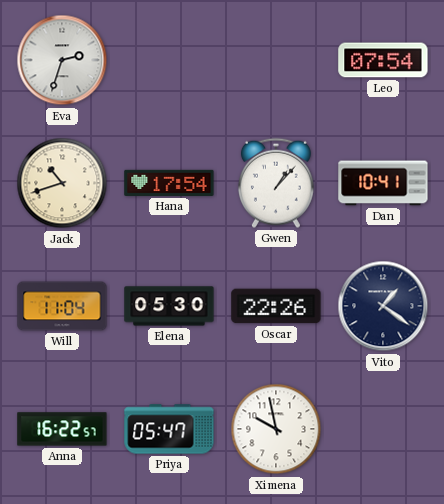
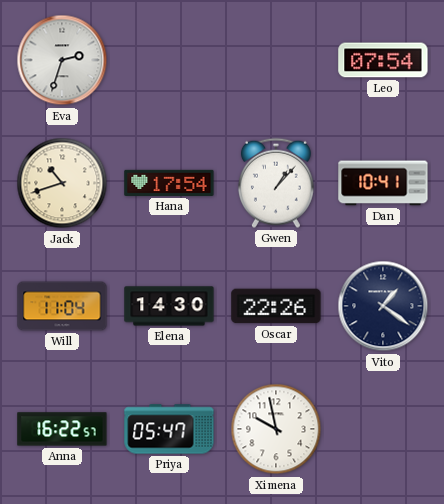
Elena: 05:30 -> 14:30 (169, 306)
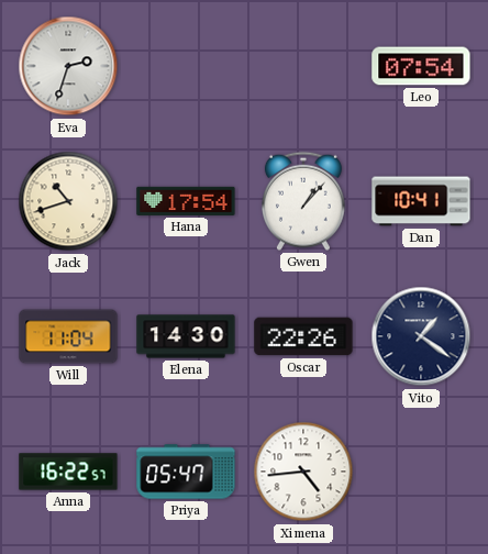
Ximena: 9:58 -> 4:44 (303, 472)
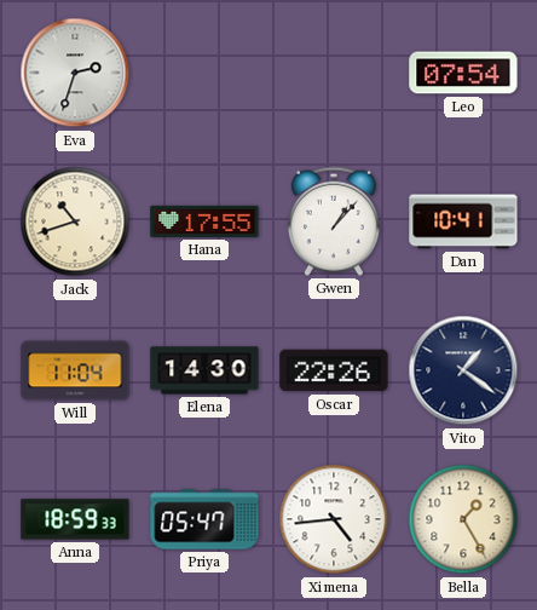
Hana: 17:54 -> 17:55 (204, 221)
Anna: 16:22 -> 18:59 (75, 519)
Bella: none -> 1:25 (463, 519)
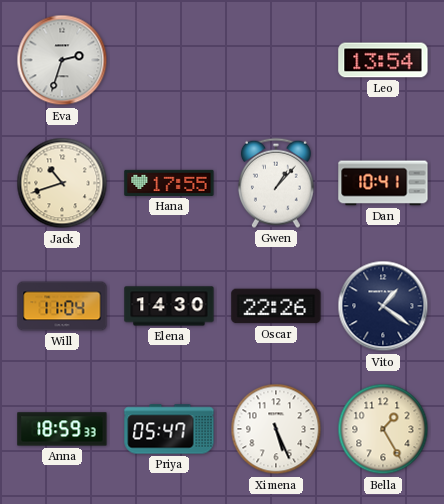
Leo: 07:54 -> 13:54 (383, 60)
Ximena: 4:44 -> 5:26 (276, 429)
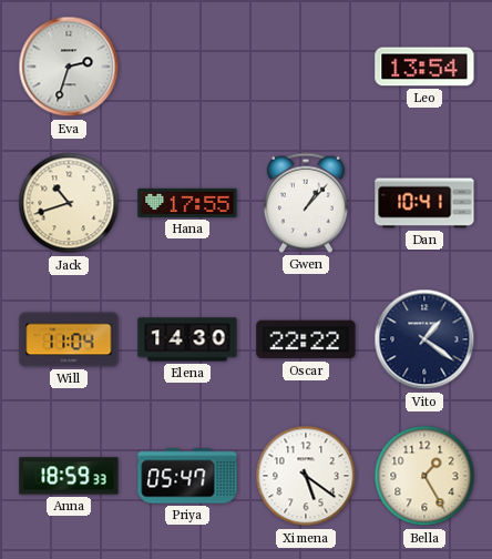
Oscar: 22:26 -> 22:22 (306, 339)
Ximena: 5:26 -> 5:21 (306, 476)
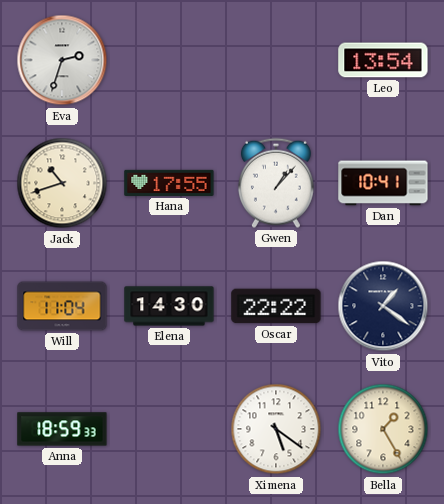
Priya: 05:47 -> none (187, 476)
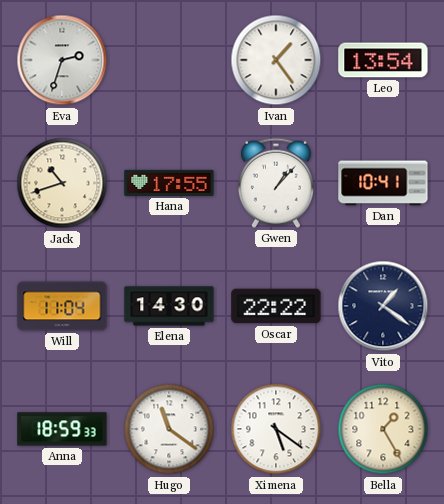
Ivan: none -> 1:24 (276, 60)
Hugo: none -> 11:21 (169, 429)
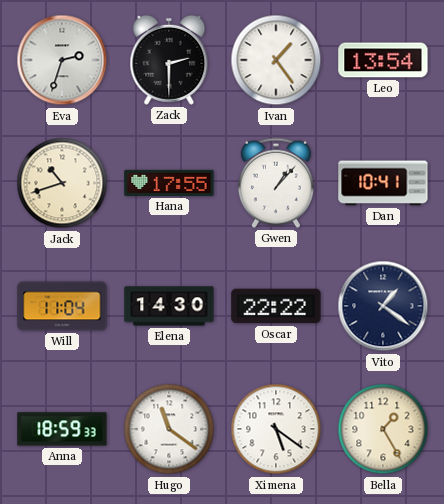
Zack: none -> 2:30 (169, 60)
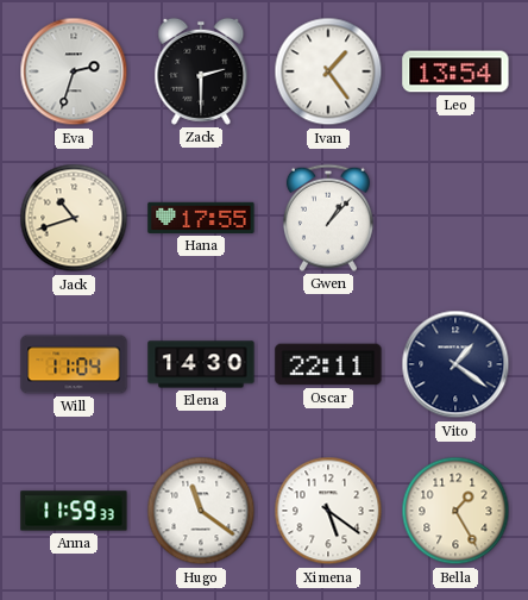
Dan: 10:41 -> none (383, 183)
Oscar: 22:22 -> 22:11 (328, 364)
Anna: 18:59 -> 11:59 (74, 511)
